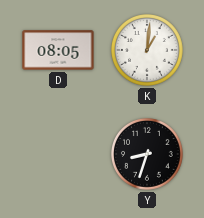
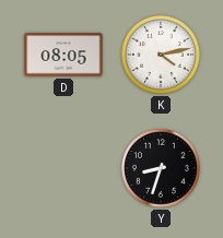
K: 1:01 -> 4:13 (162, 56)
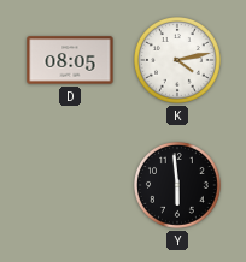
Y: 8:33 -> 5:59 (178, 186)
